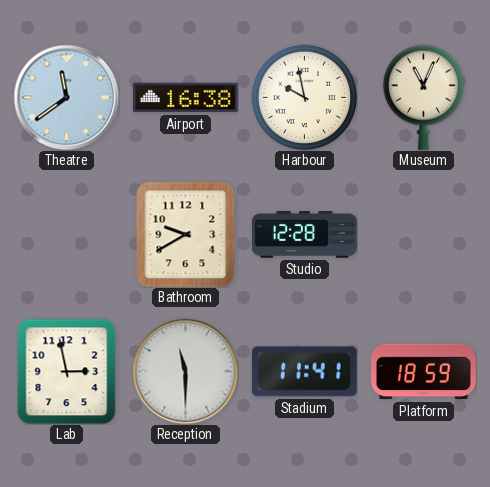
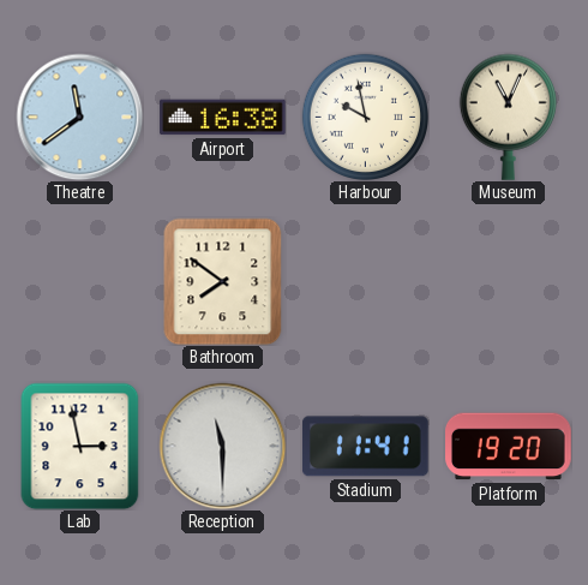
Bathroom: 9:40 -> 7:51 (223, 281)
Studio: 12:28 -> none (305, 235)
Platform: 18:59 -> 19:20 (509, 447)
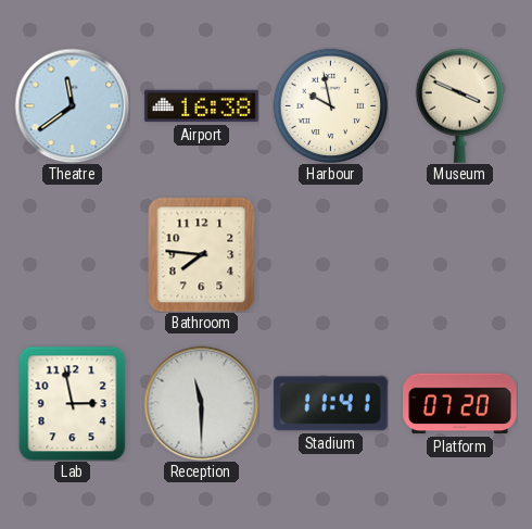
Museum: 11:04 -> 3:49 (459, 105)
Bathroom: 7:51 -> 7:46 (202, 254)
Platform: 19:20 -> 07:20 (460, 404)
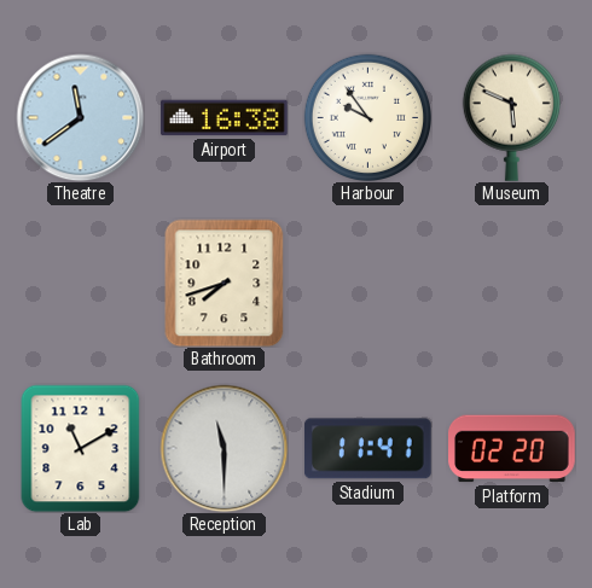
Harbour: 9:58 -> 9:54 (367, 117)
Museum: 3:49 -> 5:49 (511, 117)
Bathroom: 7:46 -> 7:42 (225, 283)
Lab: 2:58 -> 11:10 (81, 448)
Platform: 07:20 -> 02:20 (512, 449)
